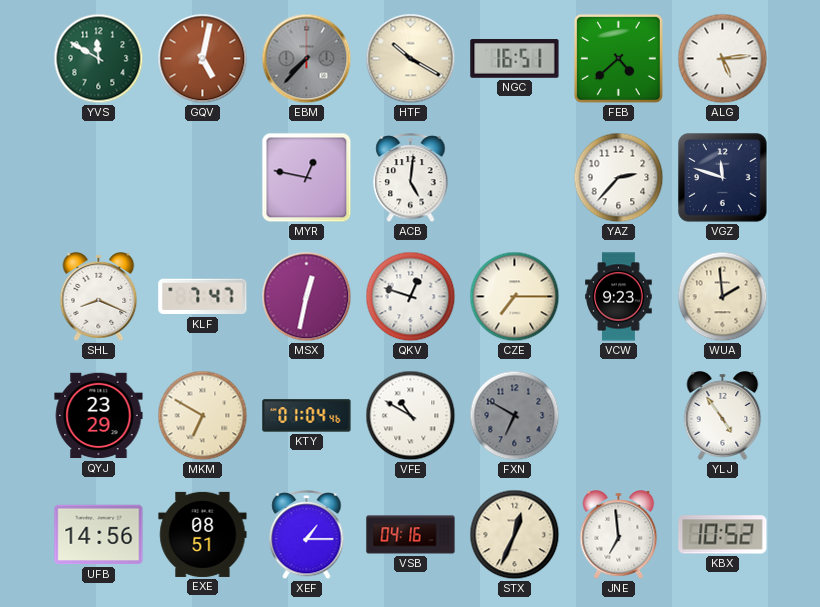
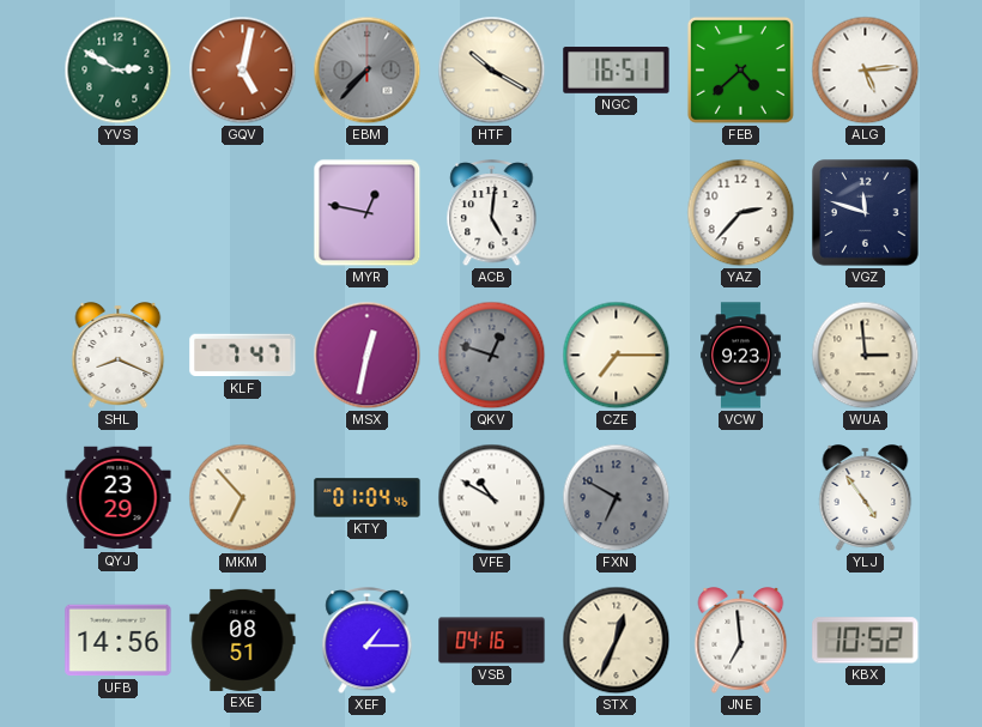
YVS: 11:50 -> 2:50 (119, 71)
QKV dial: white -> grey (492, 356)
WUA: 1:59 -> 2:59 (866, 356)
MKM: 6:50 -> 6:53 (243, 498)
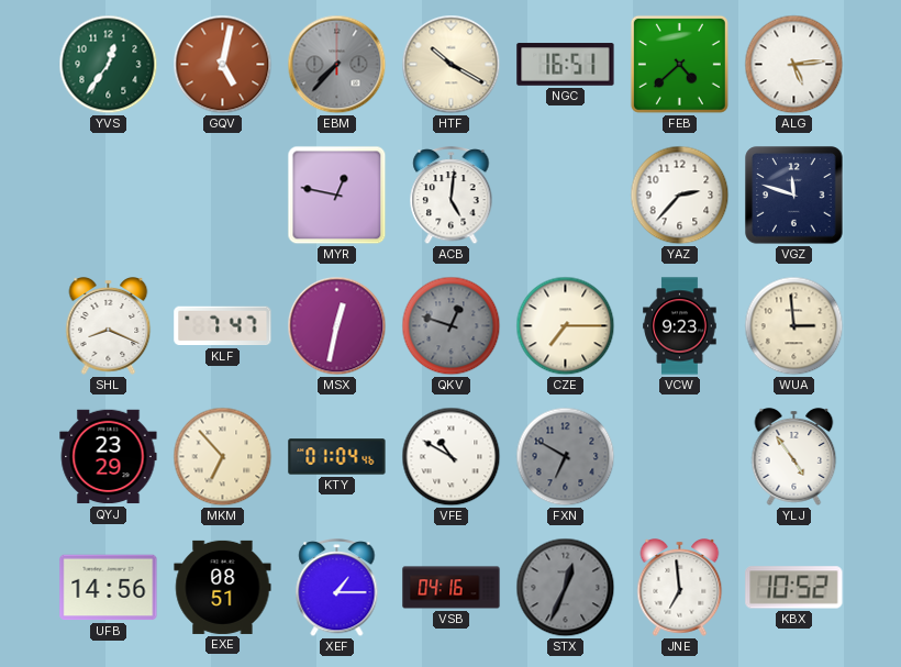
YVS: 2:50 -> 12:36 (109, 65)
STX dial: cream -> grey (566, 588)
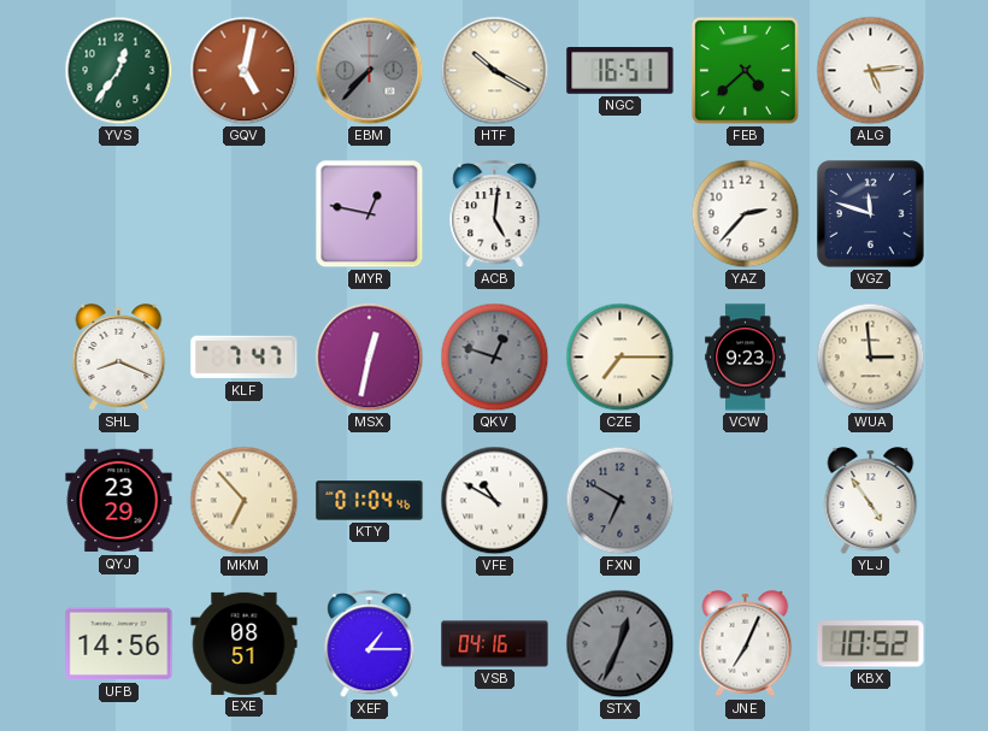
JNE: 6:59 -> 7:04 (746, 644)
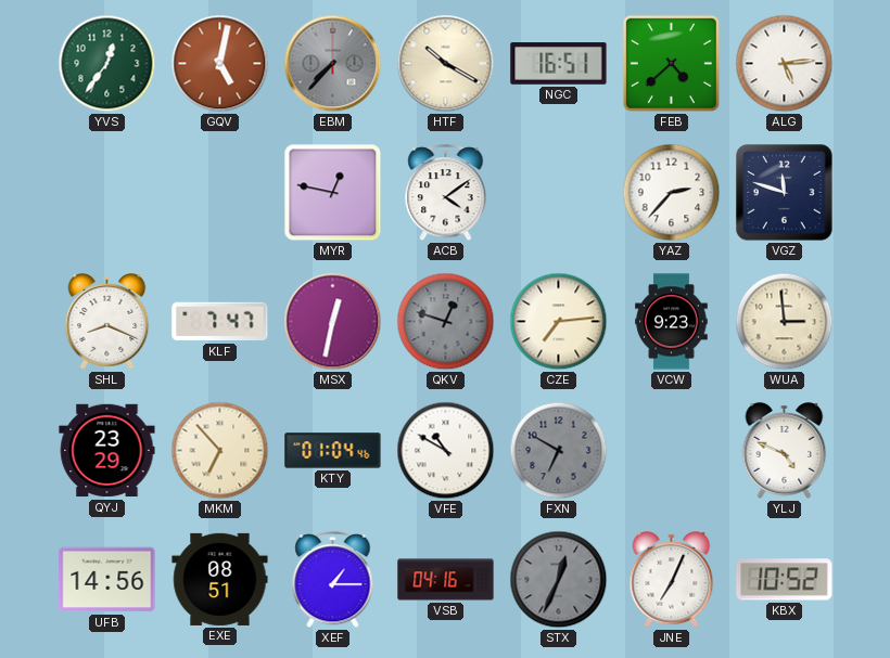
ACB: 5:01 -> 4:09 (446, 194)
CZE: 7:15 -> 7:14 (559, 322)
YLJ: 4:54 -> 4:49 (785, 451)
